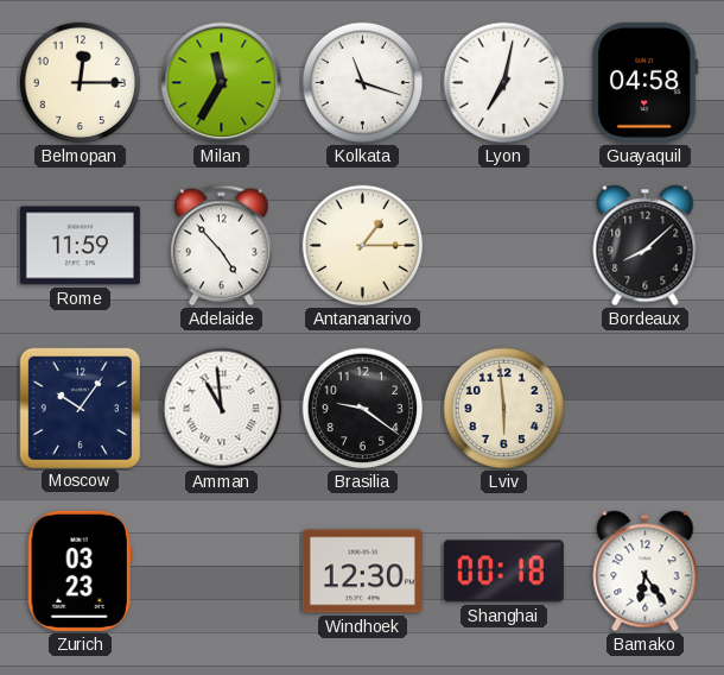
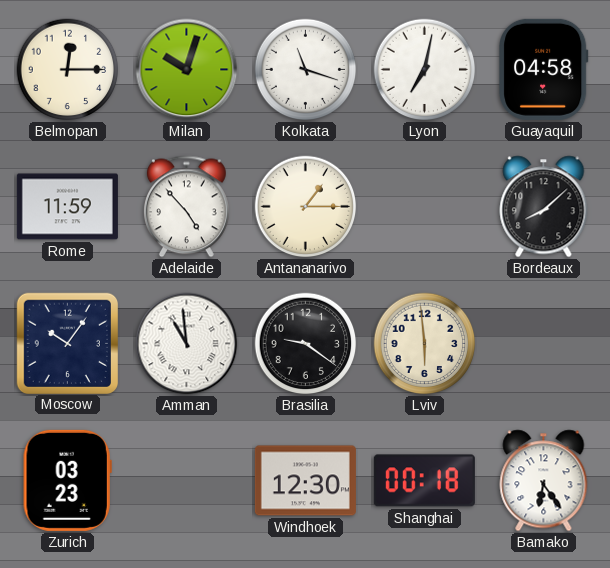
Milan: 11:35 -> 10:03 (187, 70)
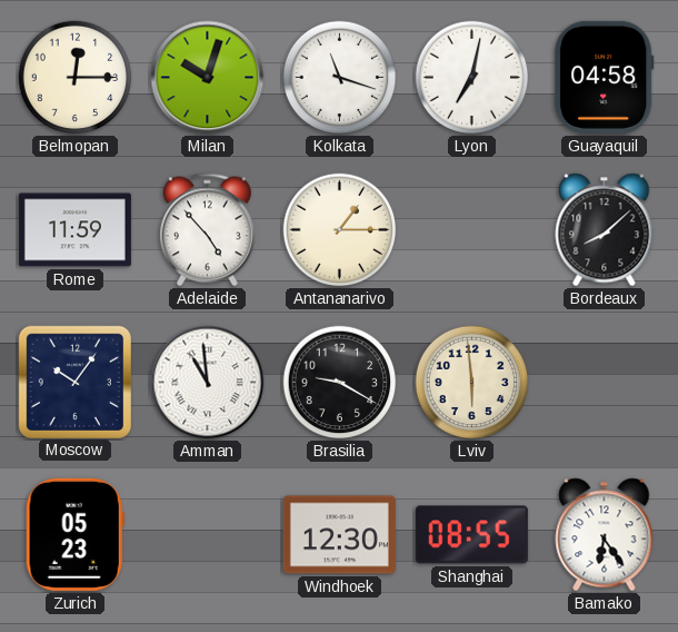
Brasilia: 9:21 -> 9:20 (340, 383)
Zurich: 03:23 -> 05:23 (74, 534)
Shanghai: 00:18 -> 08:55 (471, 535)
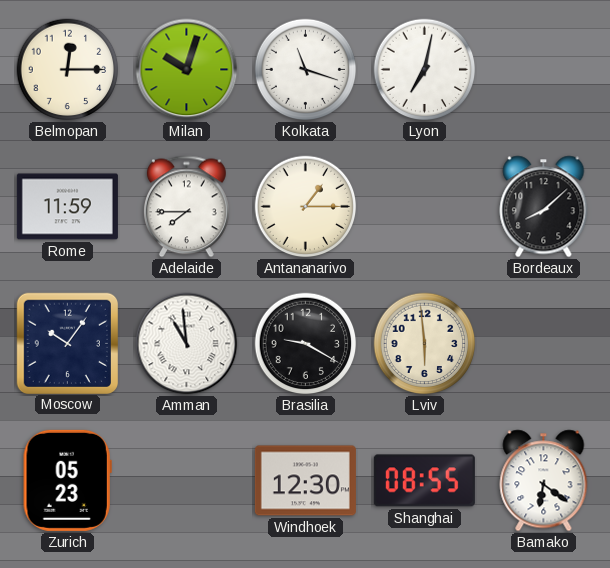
Guayaquil: 04:58 -> none (605, 77)
Adelaide: 4:53 -> 7:45 (187, 207)
Bamako: 6:24 -> 6:21 (544, 481)
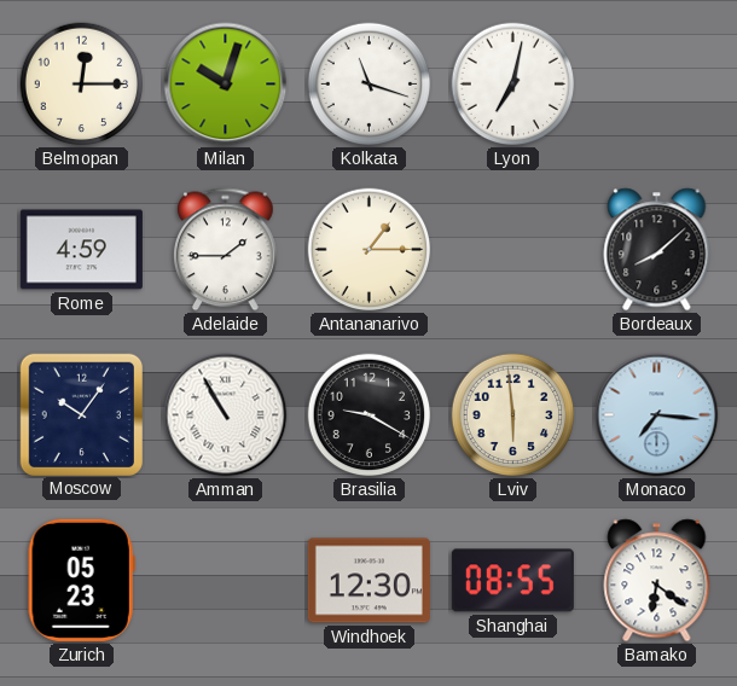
Rome: 11:59 -> 4:59 (81, 250)
Adelaide: 7:45 -> 1:45 (226, 250)
Amman: 10:59 -> 10:55 (226, 415)
Monaco: none -> 7:16 (657, 415)
